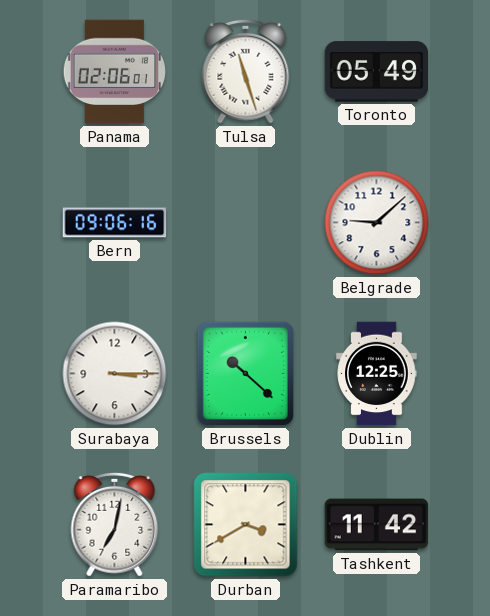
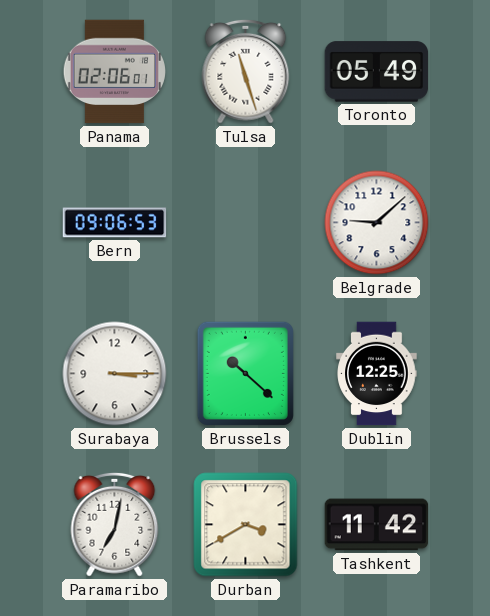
Bern: 09:06:16 -> 09:06:53 (115, 223)
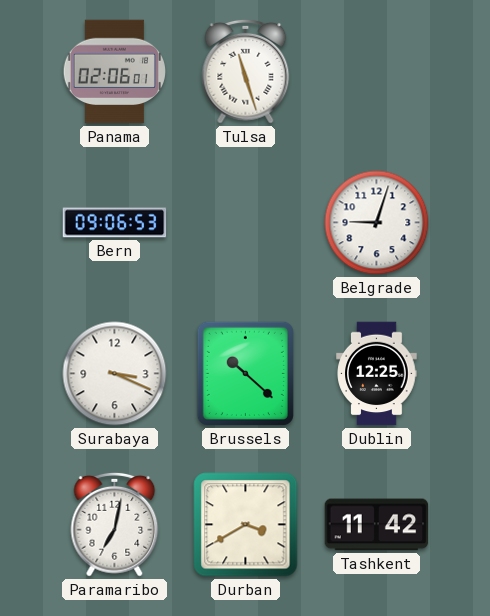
Toronto: 05:49 -> none (377, 72)
Belgrade: 9:08 -> 9:03 (377, 223)
Surabaya: 3:15 -> 3:19 (115, 374)
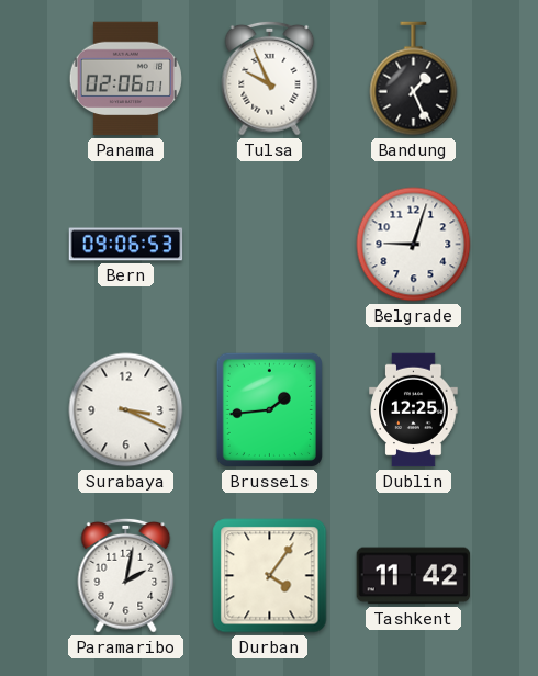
Tulsa: 11:27 -> 9:56 (270, 78)
Bandung: none -> 1:26 (414, 79)
Brussels: 10:22 -> 1:44 (269, 409)
Paramaribo: 7:02 -> 2:02 (126, 575)
Durban: 3:40 -> 4:06 (270, 576)
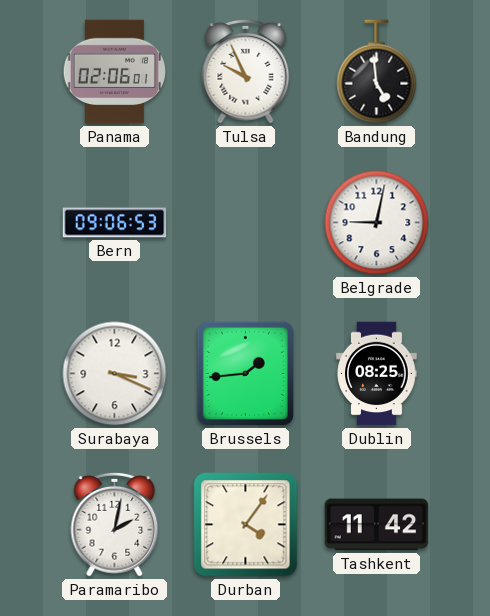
Bandung: 1:26 -> 4:59 (377, 72)
Belgrade: 9:03 -> 9:02 (377, 223)
Dublin: 12:25 -> 08:25 (377, 374)
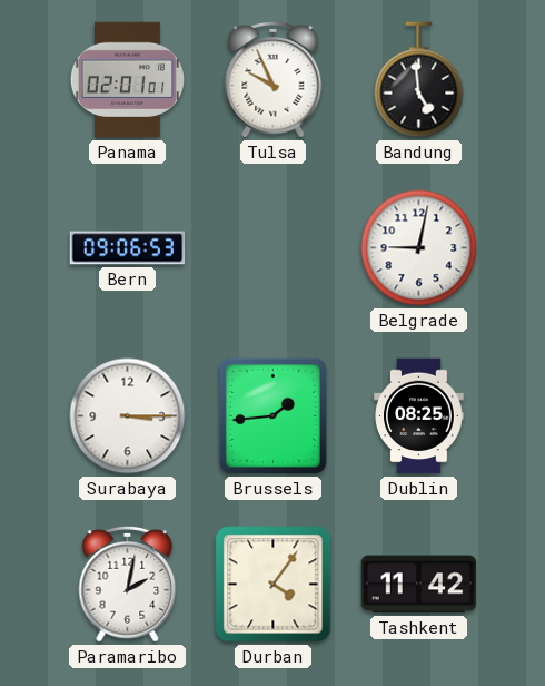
Panama: 02:06 -> 02:01 (127, 80)
Surabaya: 3:19 -> 3:15 (128, 416)
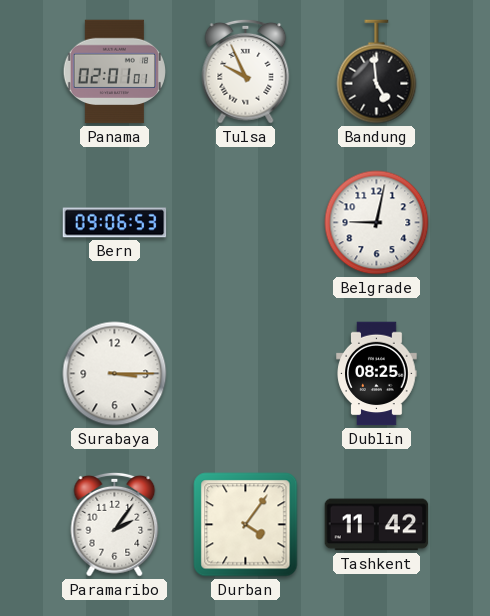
Brussels: 1:44 -> none (272, 415)
Paramaribo: 2:02 -> 2:06 (115, 524)
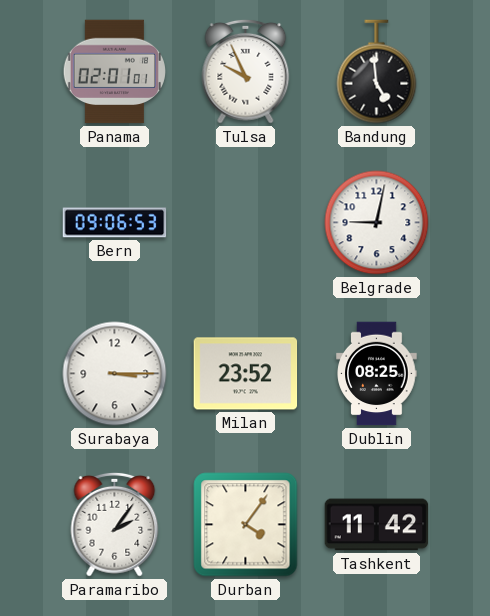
Milan: none -> 23:52 (246, 374)
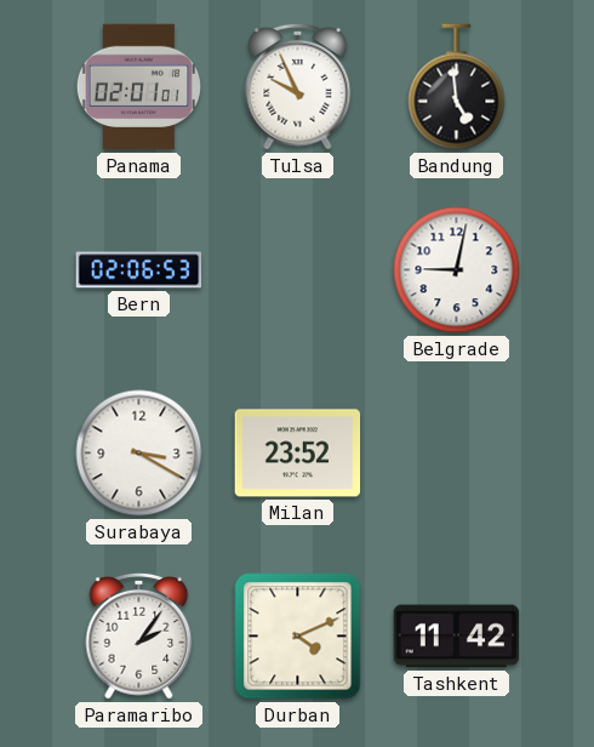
Bern: 09:06 -> 02:06 (139, 270)
Surabaya: 3:15 -> 3:20 (139, 454)
Dublin: 08:25 -> none (377, 374)
Durban: 4:06 -> 4:11 (298, 637)
